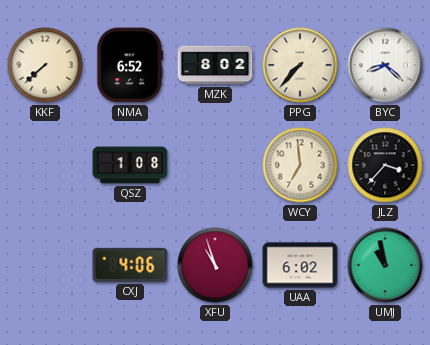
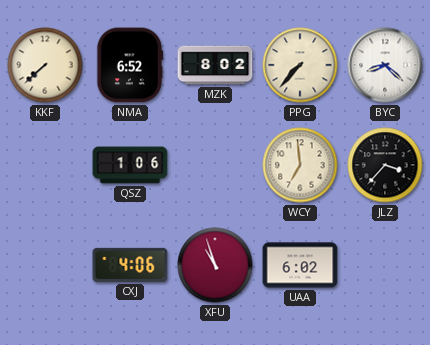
QSZ: 1:08 -> 1:06 (130, 165)
UMJ: 10:58 -> none (385, 265)
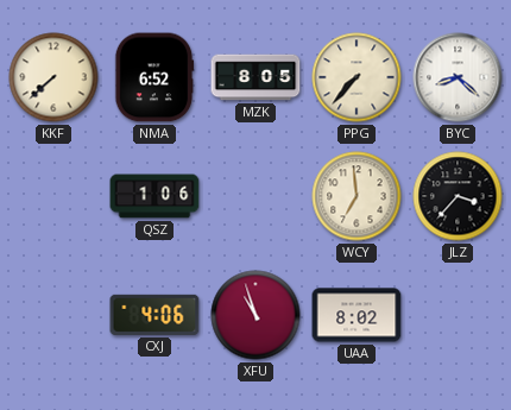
MZK: 8:02 -> 8:05 (255, 77)
UAA: 6:02 -> 8:02 (357, 315)
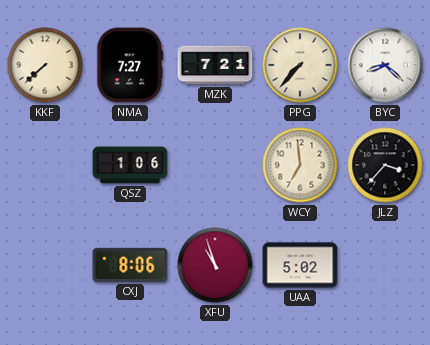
NMA: 6:52 -> 7:27 (130, 65)
MZK: 8:05 -> 7:21 (215, 65)
CXJ: 4:06 -> 8:06 (130, 265)
UAA: 8:02 -> 5:02 (300, 265)
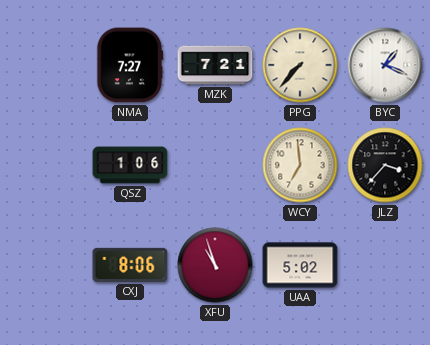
KKF: 7:38 -> none (45, 65)
BYC: 8:22 -> 1:19 (385, 65)
